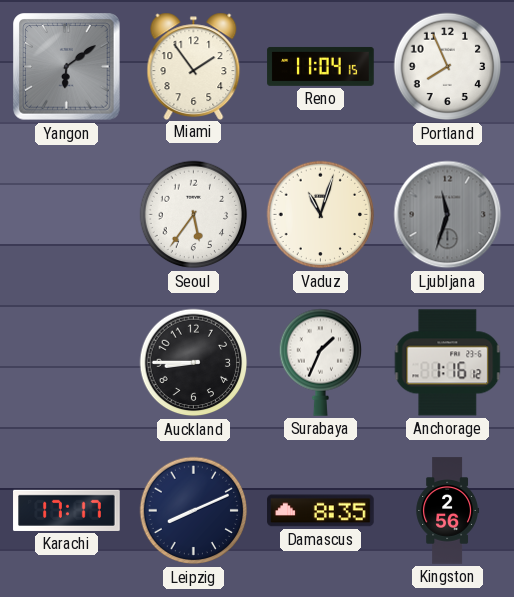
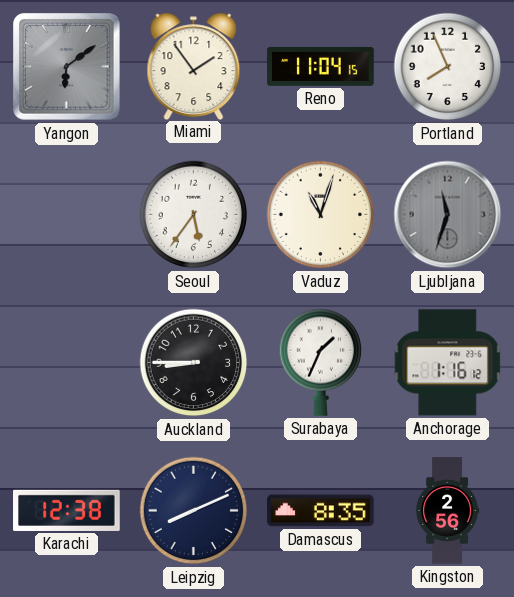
Karachi: 17:17 -> 12:38 (67, 510)
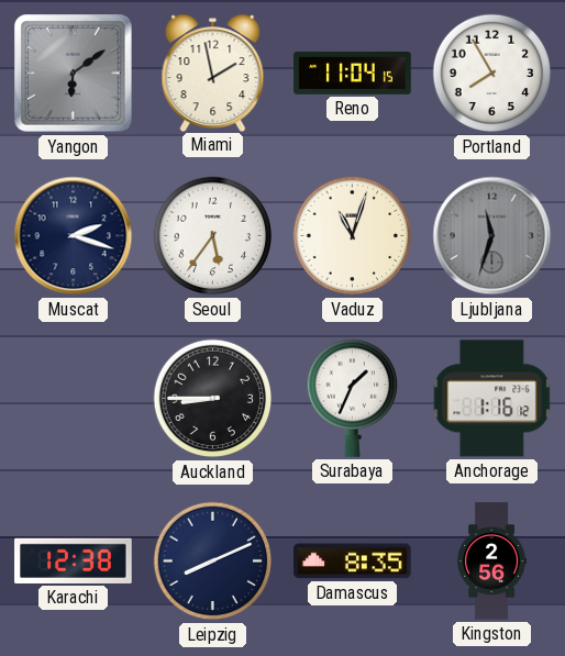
Miami: 1:54 -> 1:58 (213, 73)
Portland: 7:56 -> 7:55 (492, 74)
Muscat: none -> 2:18 (74, 236)
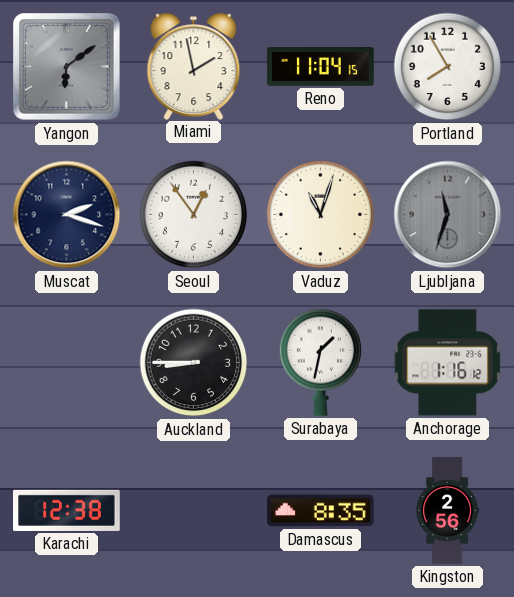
Seoul: 5:36 -> 12:54 (194, 215)
Surabaya: 1:34 -> 1:32 (320, 362)
Leipzig: 8:11 -> none (213, 562)
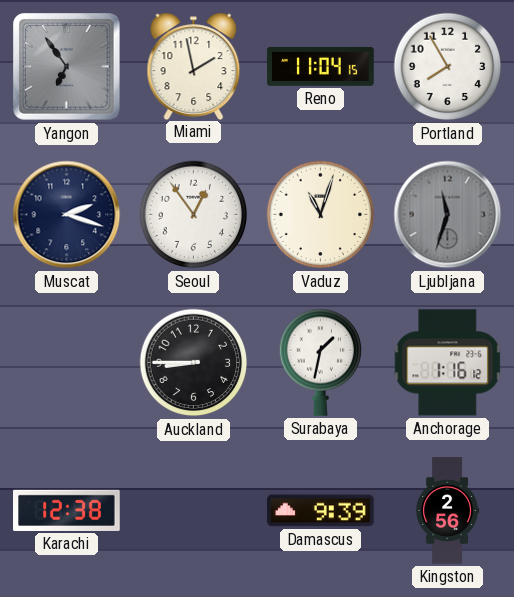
Yangon: 6:09 -> 6:54 (67, 67)
Damascus: 8:35 -> 9:39 (321, 511)
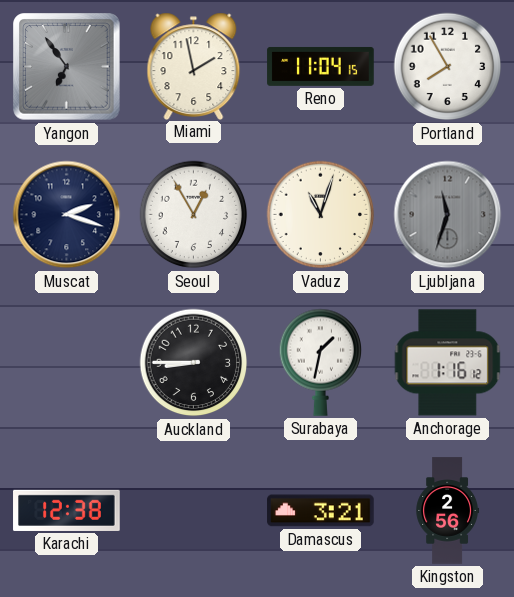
Seoul: 12:54 -> 12:55 (194, 215)
Damascus: 9:39 -> 3:21 (321, 511)
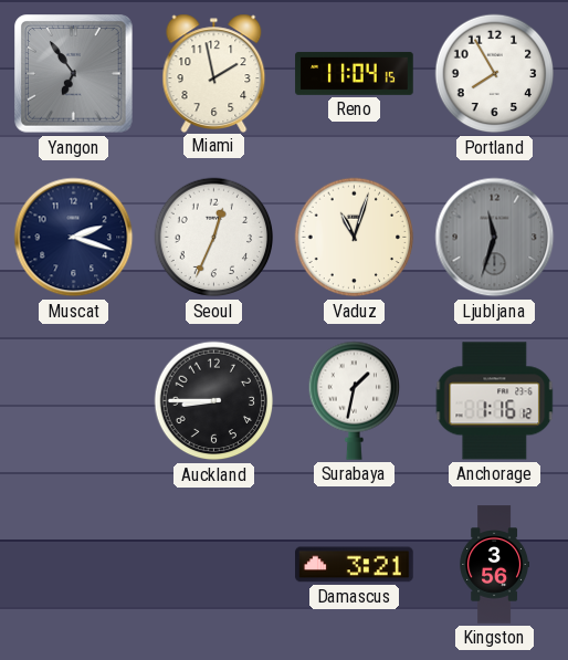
Seoul: 12:55 -> 12:34 (214, 238)
Karachi: 12:38 -> none (67, 510)
Kingston: 2:56 -> 3:56 (494, 565)
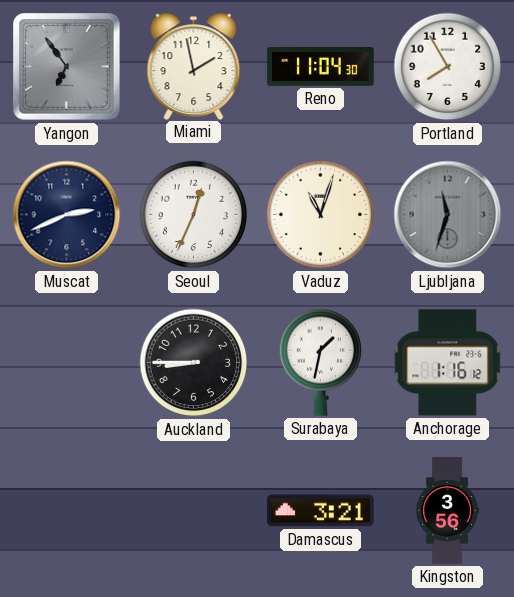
Reno: 11:04:15 -> 11:04:30 (321, 66)
Muscat: 2:18 -> 2:41 (67, 215)
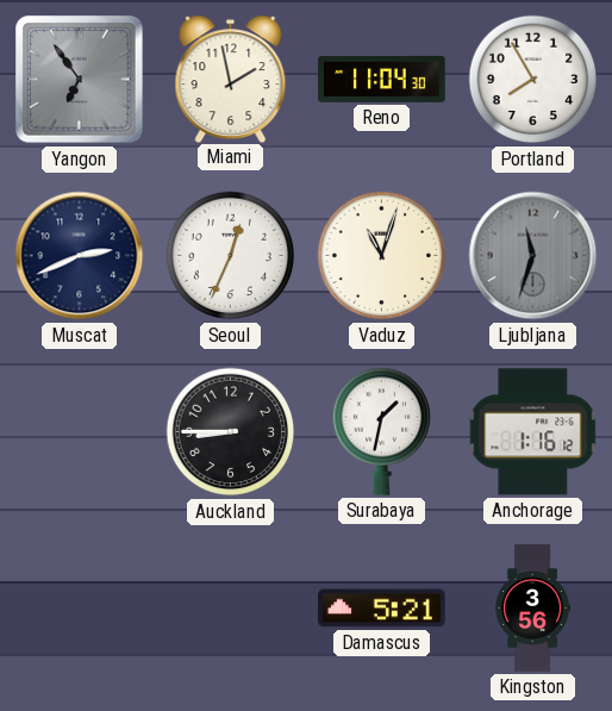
Damascus: 3:21 -> 5:21 (382, 609)
